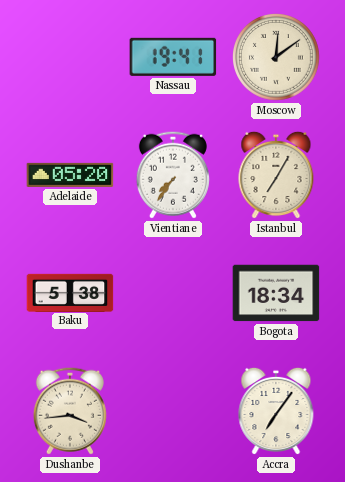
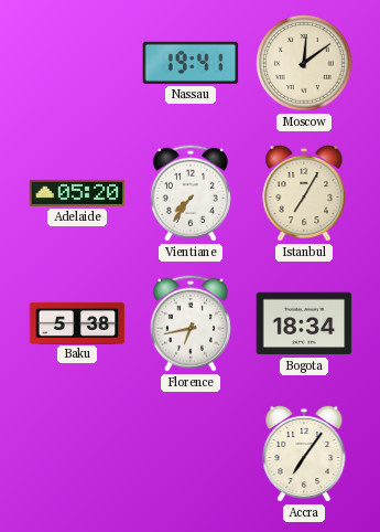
Florence: none -> 6:43 (191, 323)
Dushanbe: 3:44 -> none (70, 411)
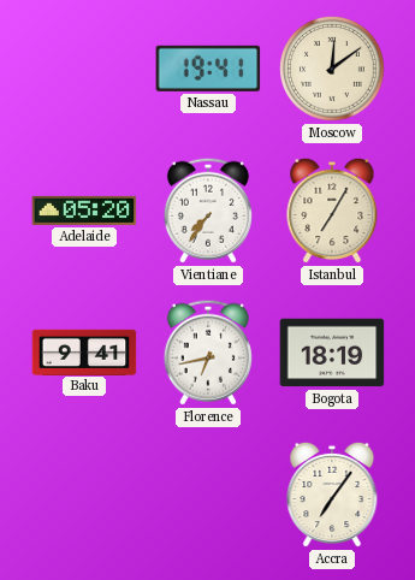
Baku: 5:38 -> 9:41 (84, 351)
Bogota: 18:34 -> 18:19 (332, 353)
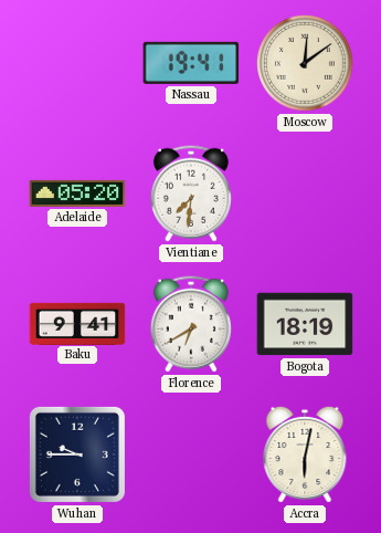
Vientiane: 7:36 -> 7:31 (191, 194)
Istanbul: 7:05 -> none (332, 211)
Florence: 6:43 -> 6:40 (191, 324)
Wuhan: none -> 9:45 (77, 454)
Accra: 7:06 -> 6:02 (305, 454)
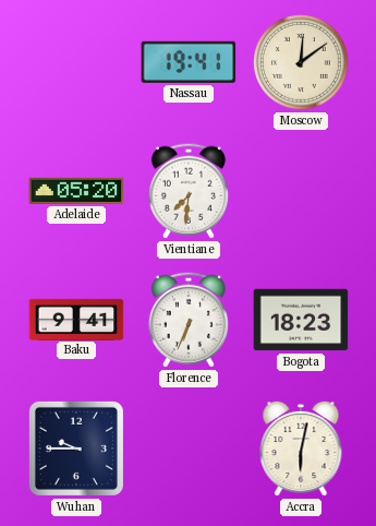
Florence: 6:40 -> 6:34 (189, 320)
Bogota: 18:19 -> 18:23 (301, 320)
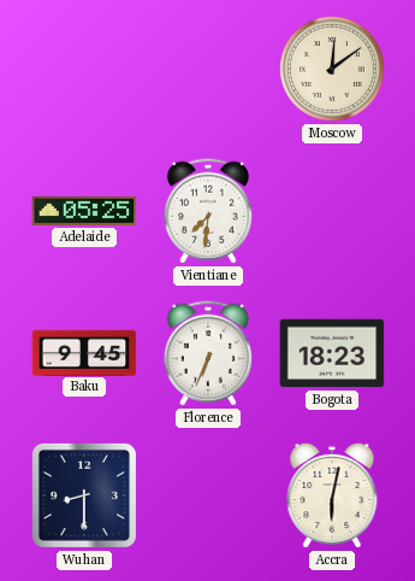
Nassau: 19:41 -> none (189, 62)
Adelaide: 05:20 -> 05:25 (84, 211)
Baku: 9:41 -> 9:45 (84, 352)
Wuhan: 9:45 -> 8:30 (84, 495)
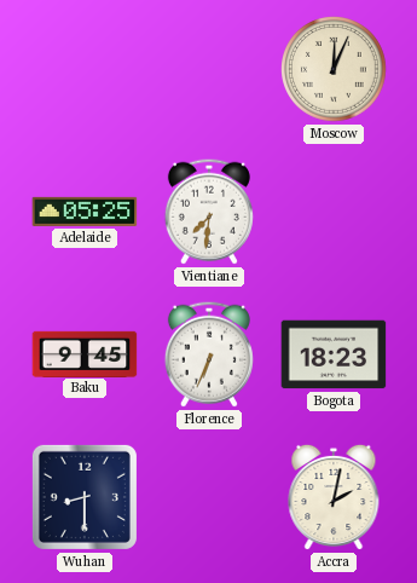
Moscow: 12:09 -> 12:04 (335, 70)
Accra: 6:02 -> 2:02 (334, 497)
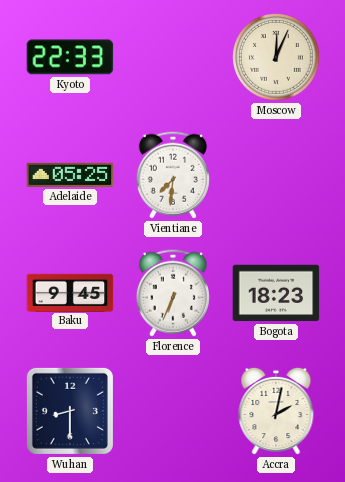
Kyoto: none -> 22:33 (70, 57)
